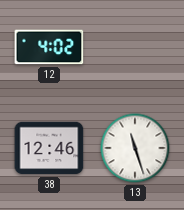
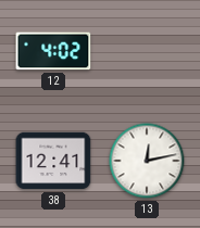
38: 12:46 -> 12:41 (53, 161)
13: 11:27 -> 12:13 (147, 161)
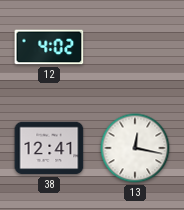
13: 12:13 -> 12:17 (135, 148)
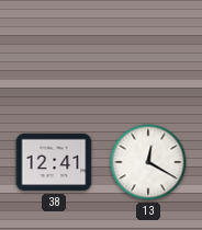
12: 4:02 -> none (49, 47)
13: 12:17 -> 12:20 (148, 162)
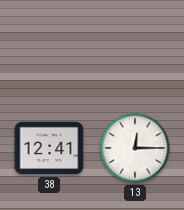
13: 12:20 -> 12:15 (135, 148)
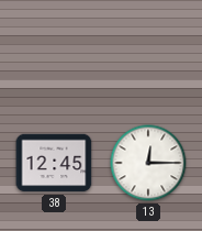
38: 12:41 -> 12:45 (54, 163)
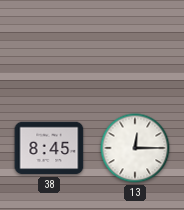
38: 12:45 -> 8:45 (49, 148)
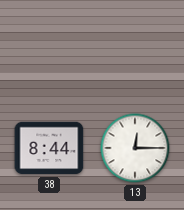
38: 8:45 -> 8:44 (49, 148)
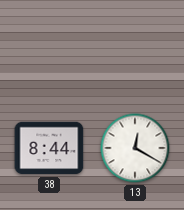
13: 12:15 -> 12:20 (135, 148)
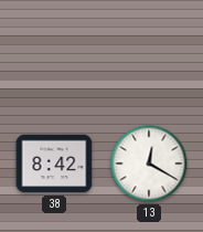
38: 8:44 -> 8:42 (54, 164)
